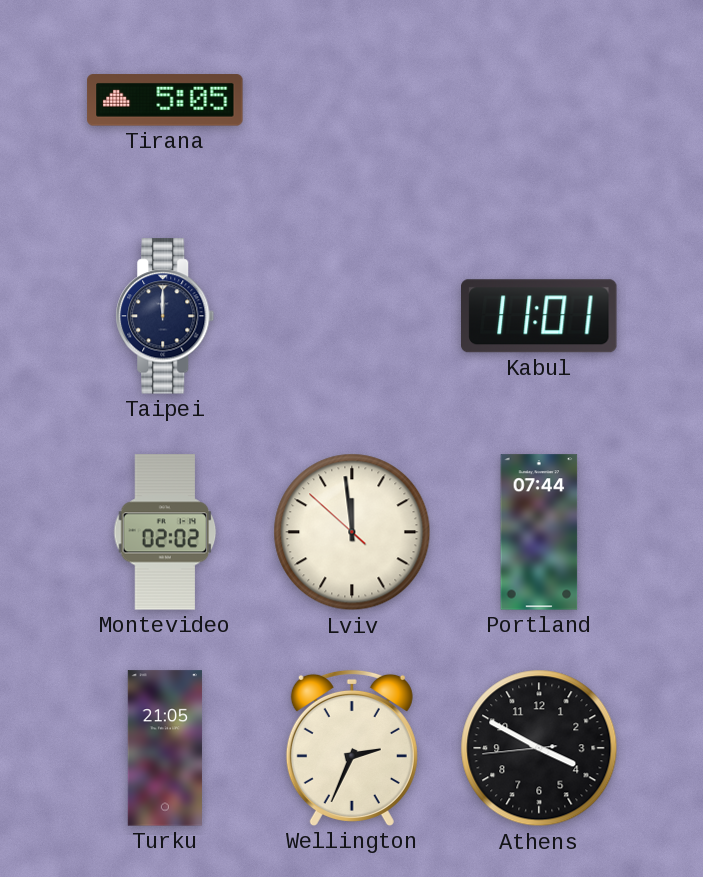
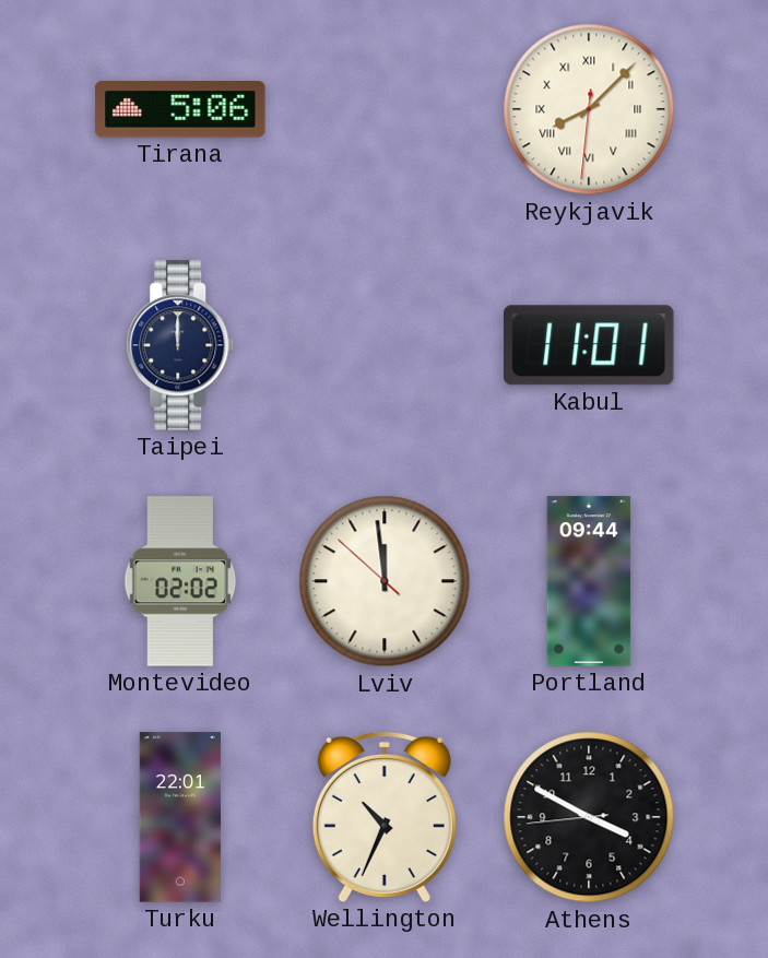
Tirana: 5:05 -> 5:06 (180, 109)
Reykjavik: none -> 8:07 (589, 109)
Portland: 07:44 -> 09:44 (589, 581)
Turku: 21:05 -> 22:01 (180, 817)
Wellington: 2:34 -> 10:34 (385, 817)
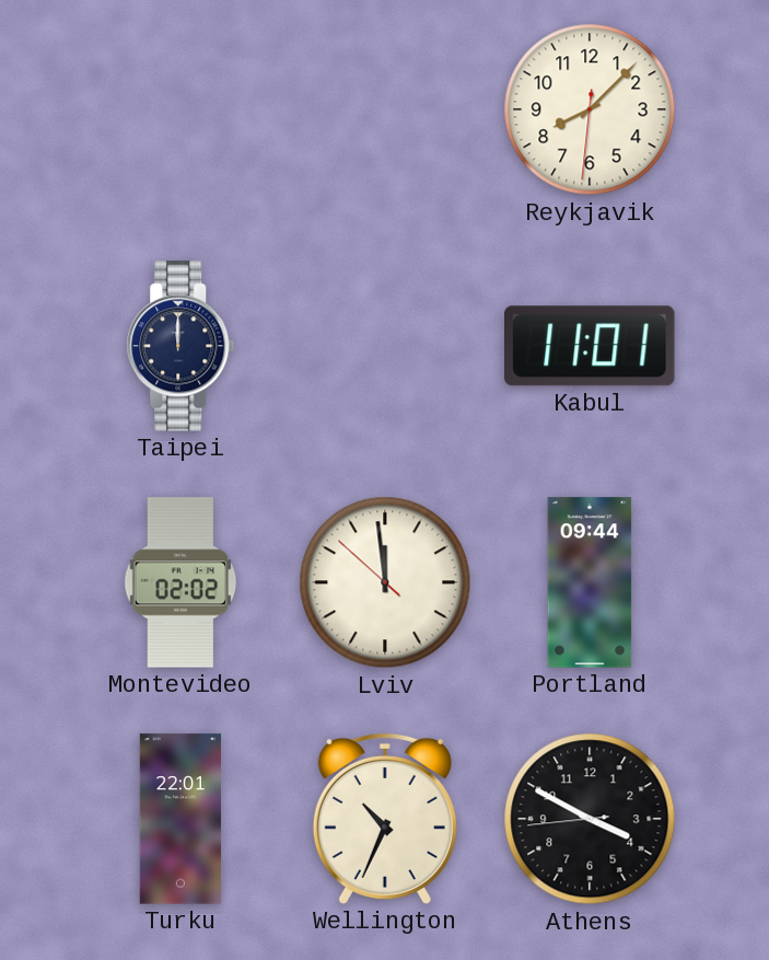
Tirana: 5:06 -> none (180, 109)
Reykjavik numerals: Roman -> Arabic (590, 109)
